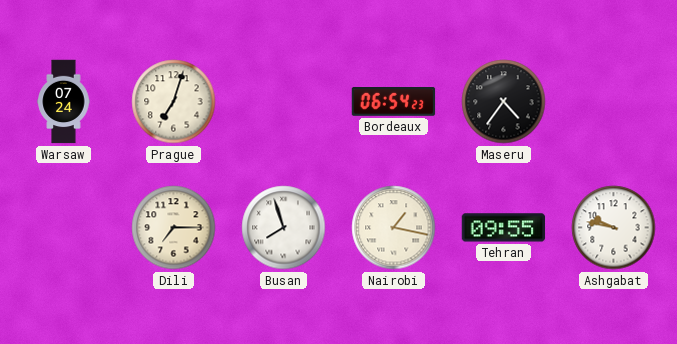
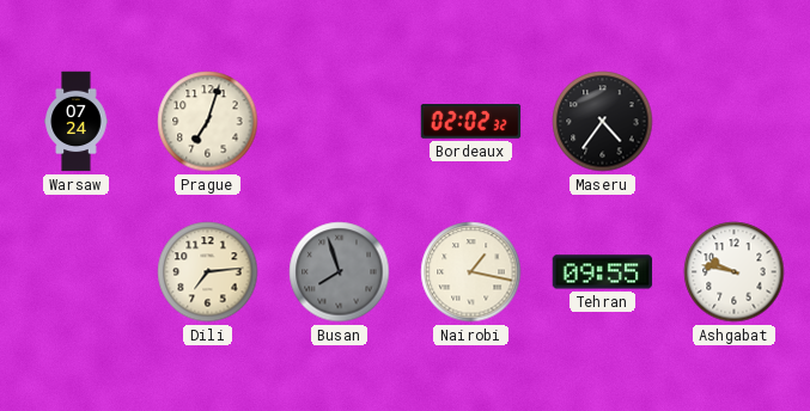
Bordeaux: 06:54 -> 02:02 (471, 122)
Dili: 7:15 -> 7:14 (208, 272)
Busan dial: white -> grey (340, 272)
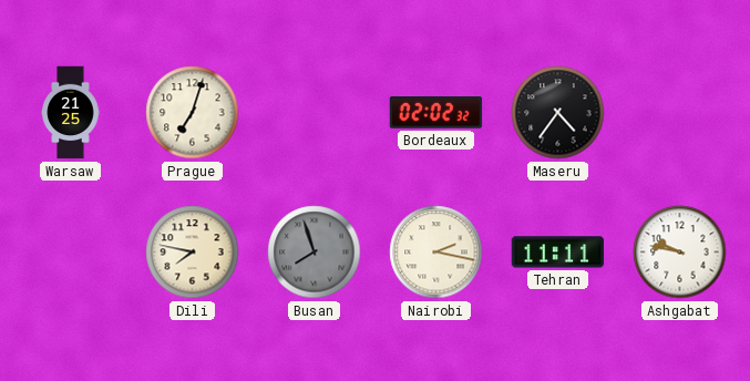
Warsaw: 07:24 -> 21:25 (71, 113)
Dili: 7:14 -> 7:47 (193, 253)
Nairobi: 1:17 -> 2:17 (436, 253)
Tehran: 09:55 -> 11:11 (558, 253)
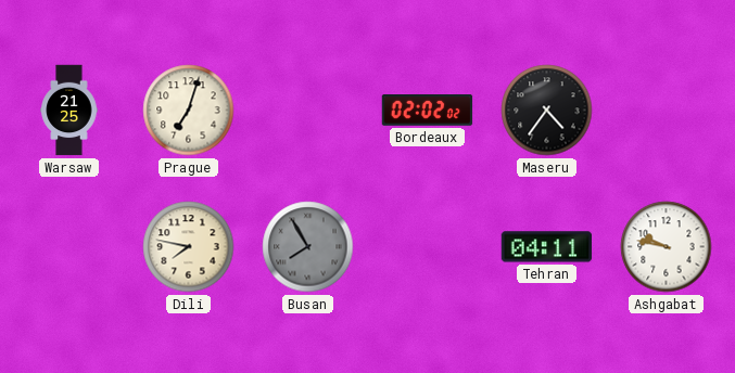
Bordeaux: 02:02:32 -> 02:02:02 (428, 111)
Busan: 7:57 -> 7:55 (308, 247)
Nairobi: 2:17 -> none (436, 253)
Tehran: 11:11 -> 04:11 (547, 247)
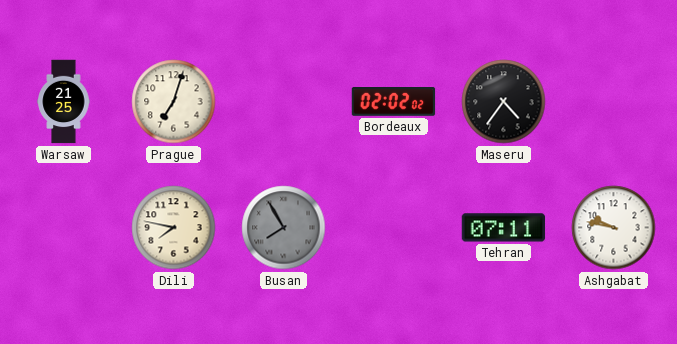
Tehran: 04:11 -> 07:11 (504, 228)
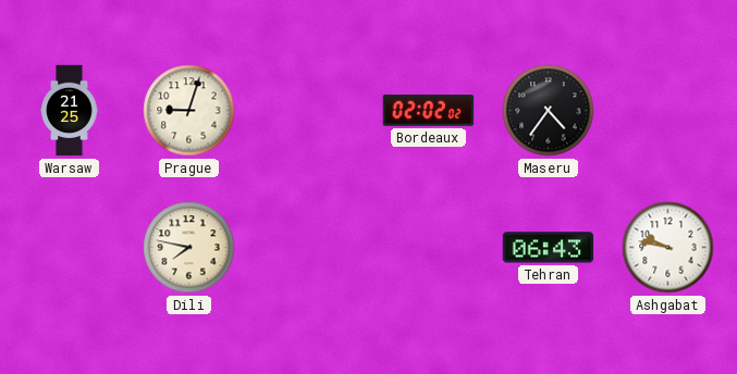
Prague: 7:03 -> 9:03 (189, 111)
Busan: 7:55 -> none (284, 228)
Tehran: 07:11 -> 06:43 (549, 248)
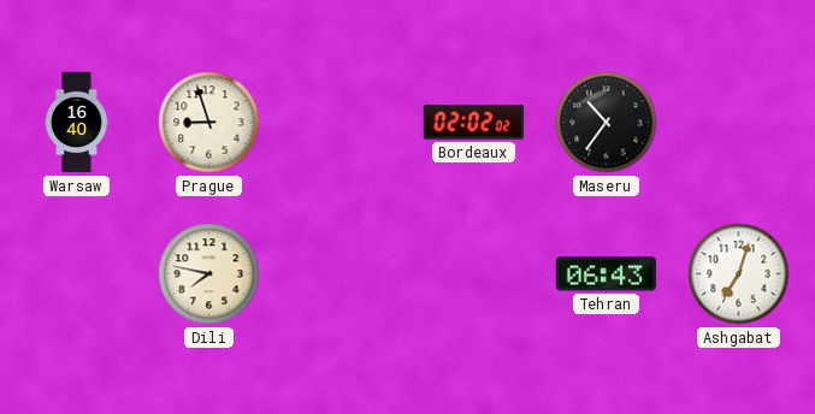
Warsaw: 21:25 -> 16:40 (77, 123)
Prague: 9:03 -> 8:57 (209, 123)
Maseru: 4:36 -> 10:36 (607, 123)
Ashgabat: 9:47 -> 7:03 (739, 274)
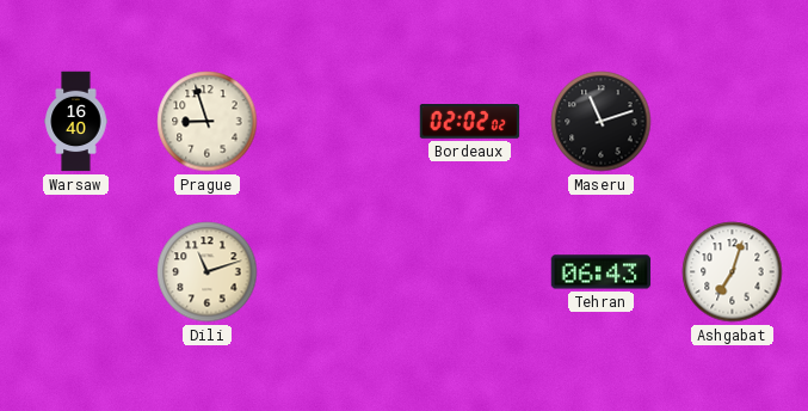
Maseru: 10:36 -> 11:12 (602, 122)
Dili: 7:47 -> 11:12 (208, 272)
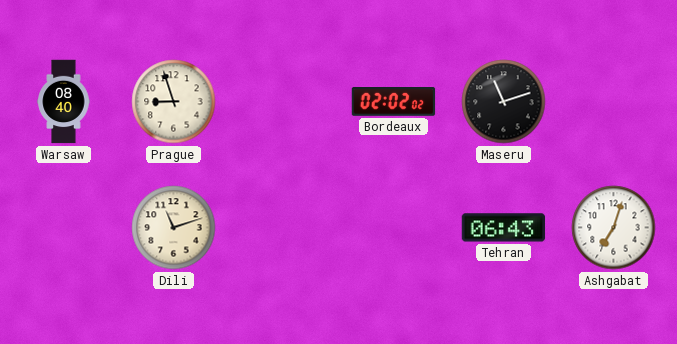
Warsaw: 16:40 -> 08:40 (64, 102)
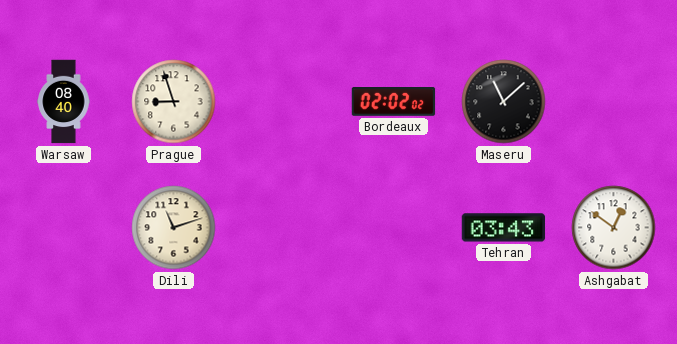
Maseru: 11:12 -> 11:08 (504, 102)
Tehran: 06:43 -> 03:43 (504, 228)
Ashgabat: 7:03 -> 12:51 (614, 228)
